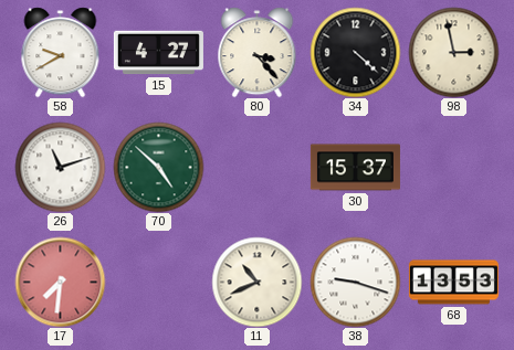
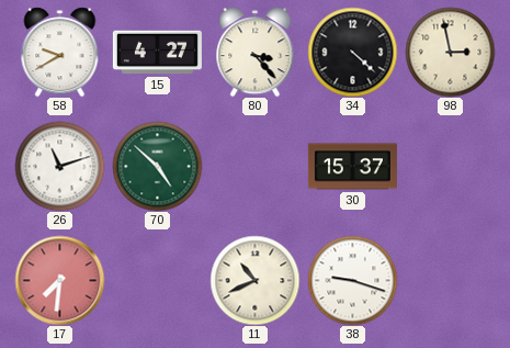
68: 13:53 -> none (453, 283)
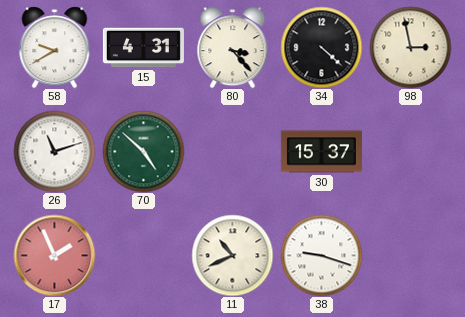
15: 4:27 -> 4:31 (143, 48)
17: 7:31 -> 1:56 (54, 255)
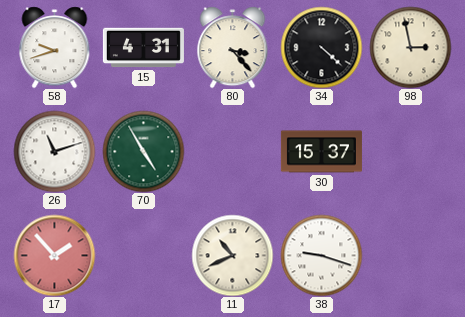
58: 9:40 -> 9:42 (55, 47)
70: 4:52 -> 4:55 (143, 151)
17: 1:56 -> 1:53 (54, 255)
